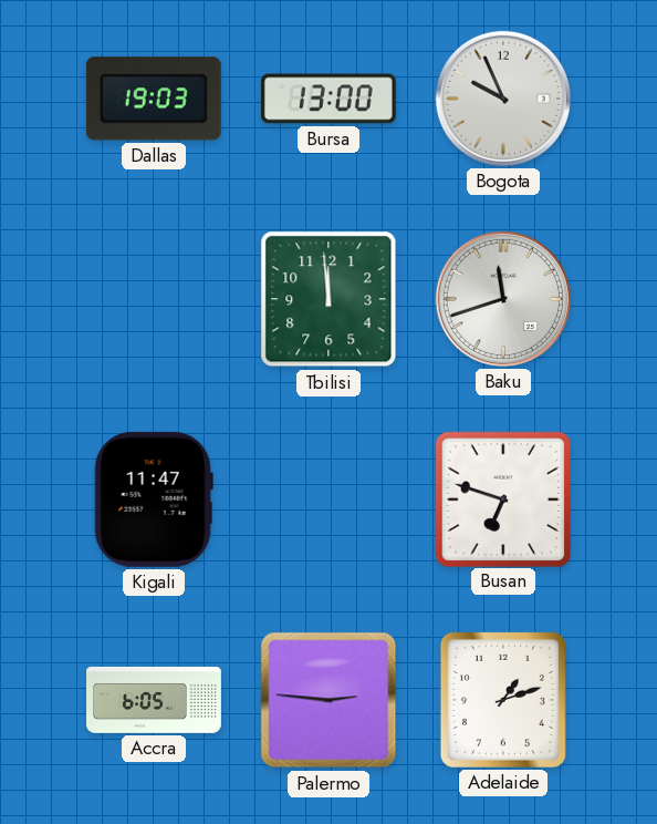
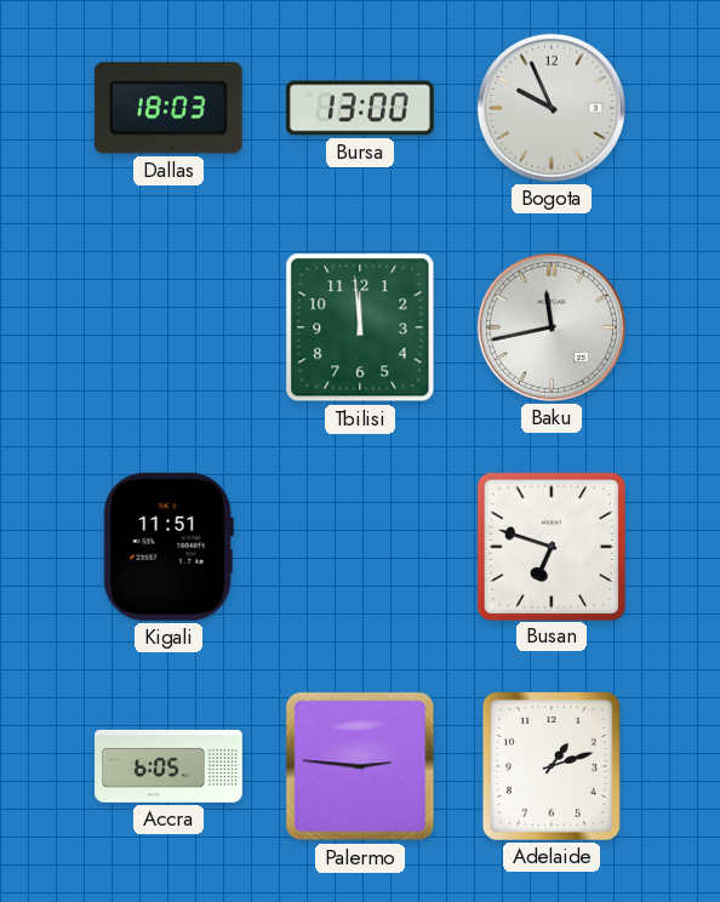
Dallas: 19:03 -> 18:03 (168, 108)
Baku: 11:42 -> 11:43 (552, 327)
Kigali: 11:47 -> 11:51 (168, 547)
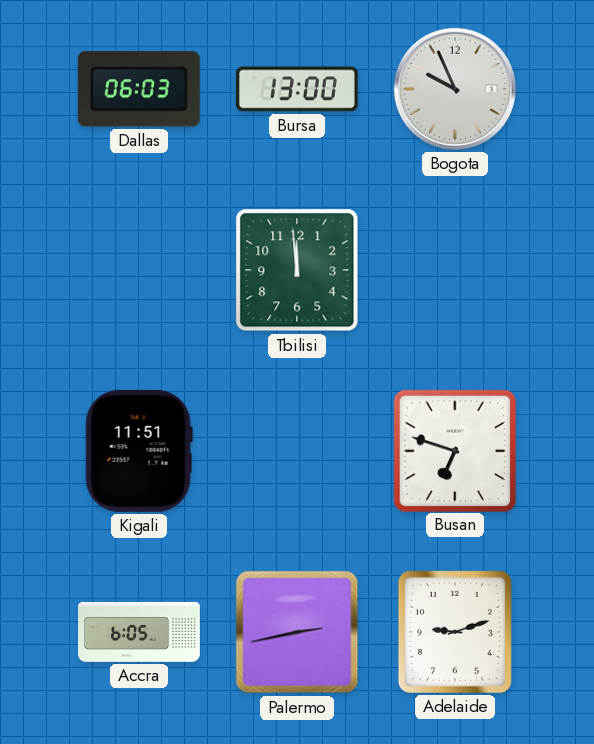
Dallas: 18:03 -> 06:03 (139, 89)
Baku: 11:43 -> none (552, 327)
Palermo: 2:46 -> 2:43 (297, 632)
Adelaide: 1:12 -> 9:12 (455, 632)
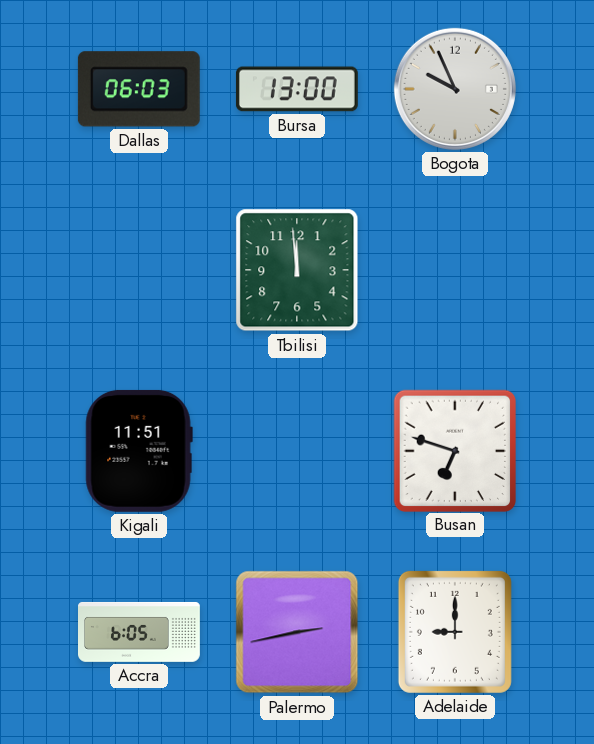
Adelaide: 9:12 -> 9:00 (455, 632)
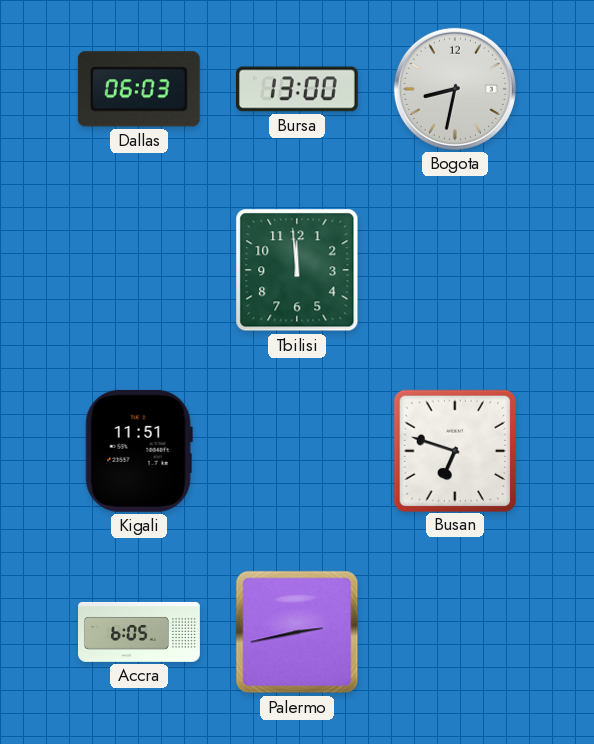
Bogota: 9:56 -> 8:32 (455, 89)
Adelaide: 9:00 -> none (455, 632)
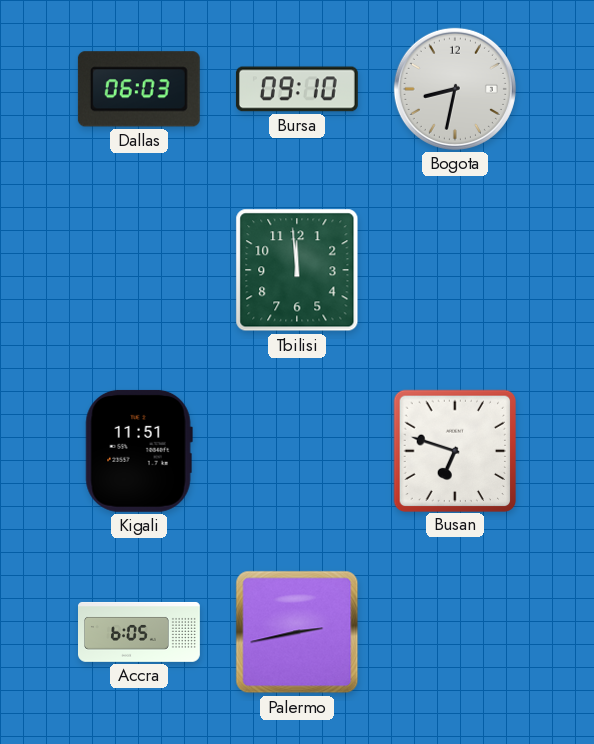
Bursa: 13:00 -> 09:10 (297, 89)
